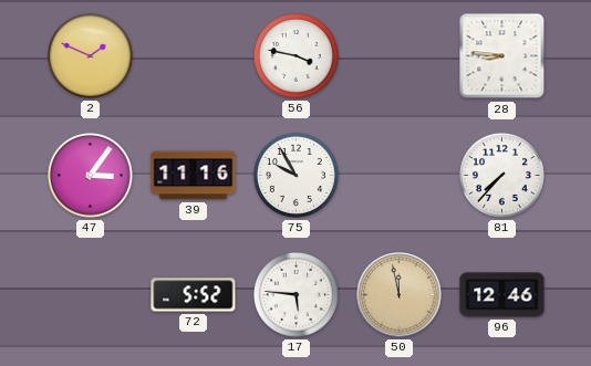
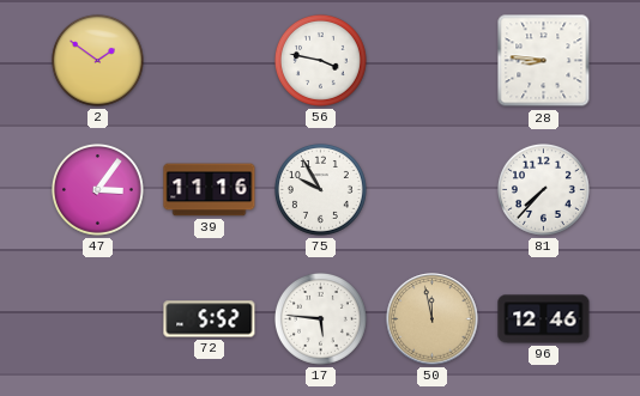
2: 1:49 -> 1:51 (97, 60)
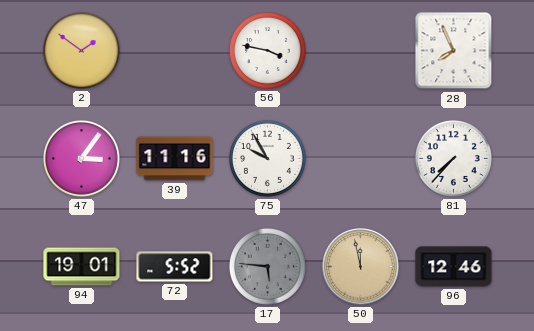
28: 8:46 -> 7:56 (454, 51)
94: none -> 19:01 (82, 267)
17 dial: white -> grey (267, 266)
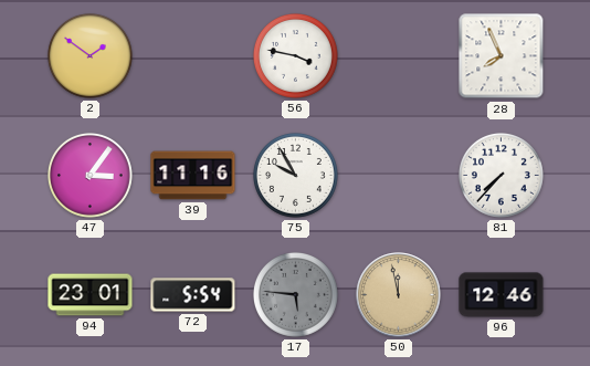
94: 19:01 -> 23:01 (91, 295)
72: 5:52 -> 5:54 (193, 295)
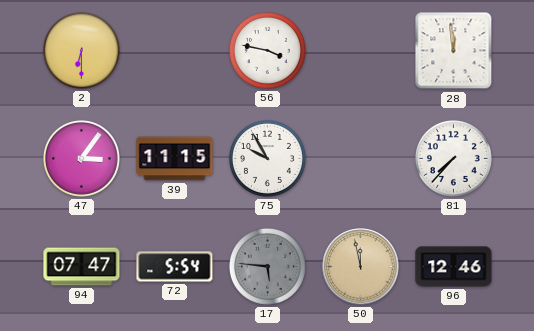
2: 1:51 -> 6:30 (81, 50)
28: 7:56 -> 11:59 (454, 51)
39: 11:16 -> 11:15 (175, 159)
94: 23:01 -> 07:47 (82, 267)
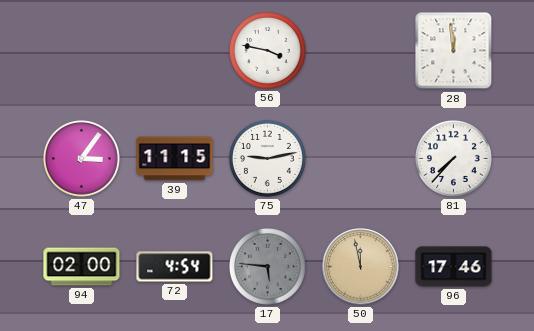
2: 6:30 -> none (81, 50)
75: 9:55 -> 9:13 (267, 158)
94: 07:47 -> 02:00 (82, 267)
72: 5:54 -> 4:54 (175, 267)
96: 12:46 -> 17:46 (454, 267)
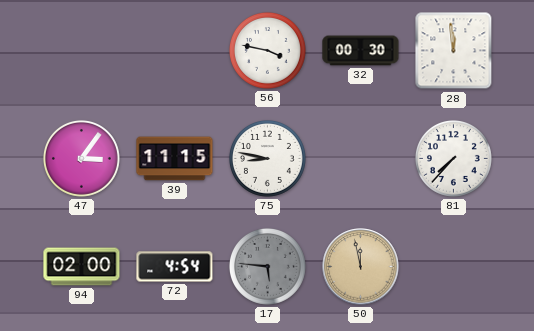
32: none -> 00:30 (361, 51)
75: 9:13 -> 8:47 (267, 158)
96: 17:46 -> none (454, 267)
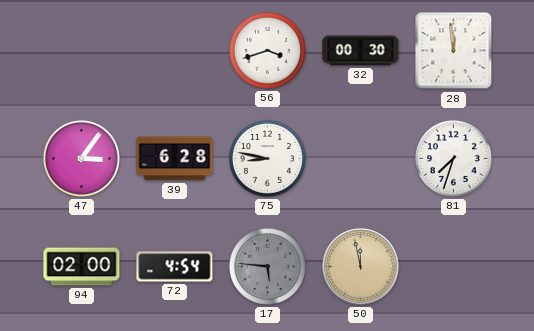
56: 3:47 -> 3:42 (267, 50)
39: 11:15 -> 6:28 (175, 159)
81: 7:37 -> 7:33 (453, 158)
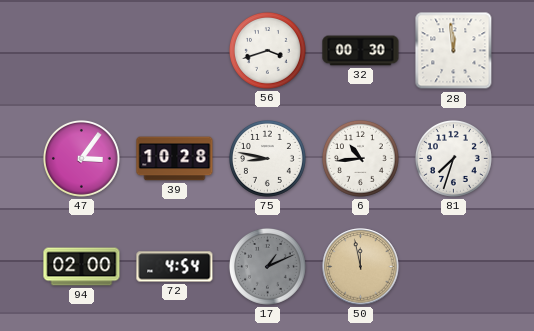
39: 6:28 -> 10:28 (175, 159)
6: none -> 10:44 (360, 158)
17: 5:46 -> 1:11 (267, 266)
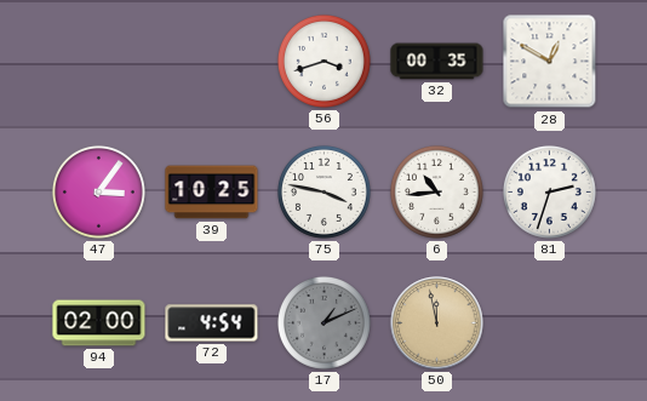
32: 00:30 -> 00:35 (437, 62)
28: 11:59 -> 12:50 (550, 62)
39: 10:28 -> 10:25 (212, 193)
75: 8:47 -> 3:47 (323, 191)
81: 7:33 -> 2:33 (549, 191)
